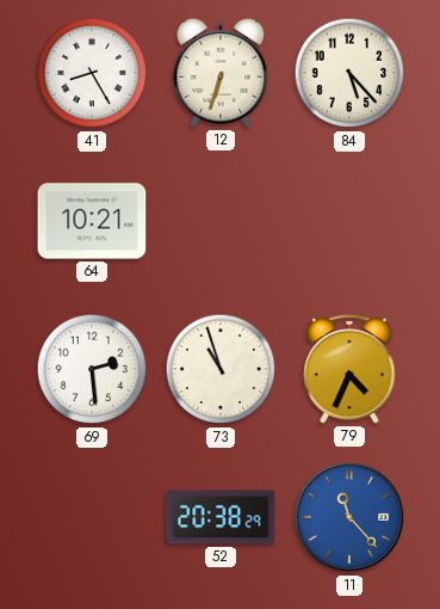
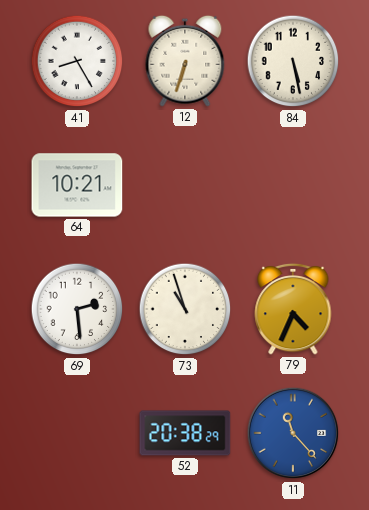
84: 5:23 -> 5:28 (293, 61)
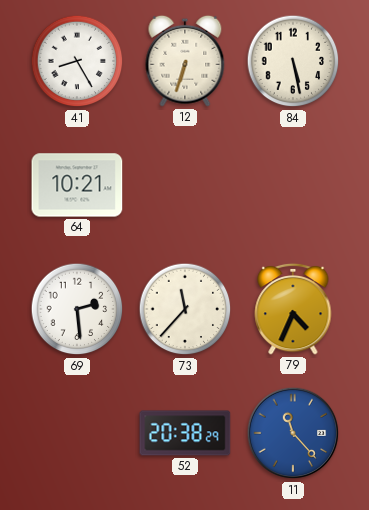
73: 10:57 -> 11:37 (185, 309)
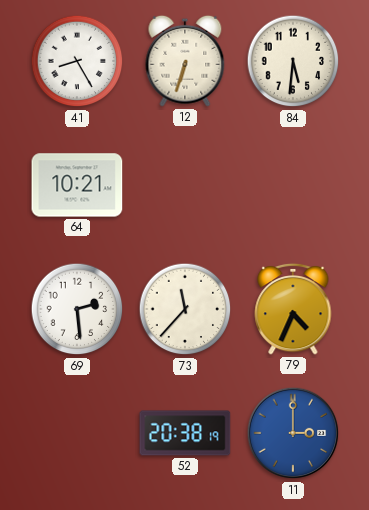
84: 5:28 -> 5:31 (293, 61)
52: 20:38:29 -> 20:38:19 (185, 433)
11: 11:23 -> 3:00 (293, 433)
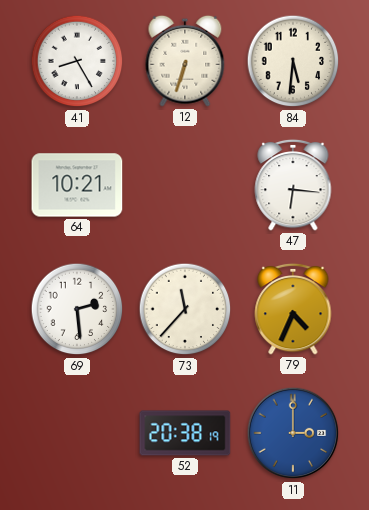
47: none -> 6:16 (293, 185)
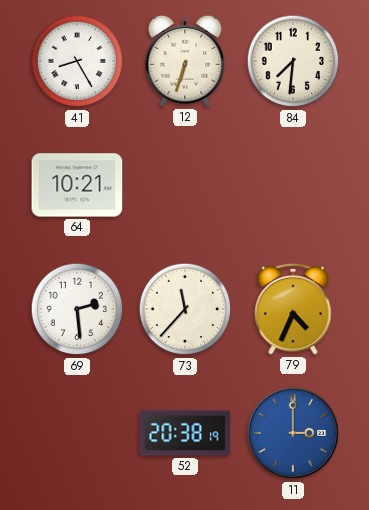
84: 5:31 -> 7:31 (293, 61)
47: 6:16 -> none (293, 185)
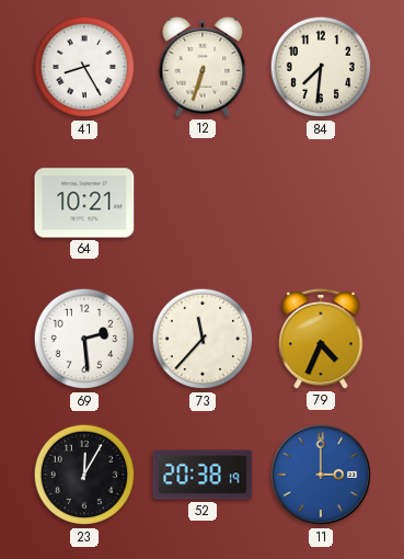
23: none -> 12:05 (84, 475)
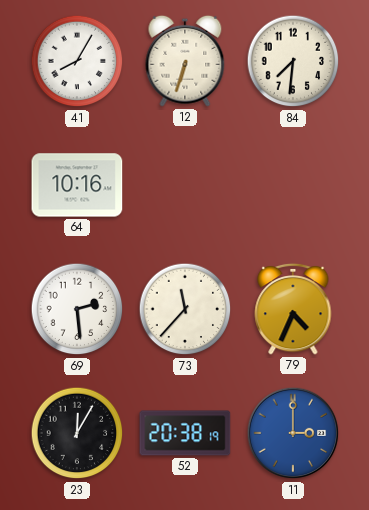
41: 8:25 -> 8:05 (77, 61)
64: 10:21 -> 10:16 (77, 185)
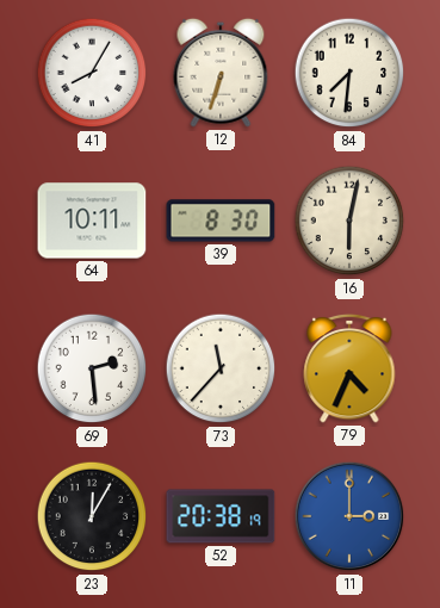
64: 10:16 -> 10:11 (92, 221)
39: none -> 8:30 (221, 221)
16: none -> 6:02 (349, 221)
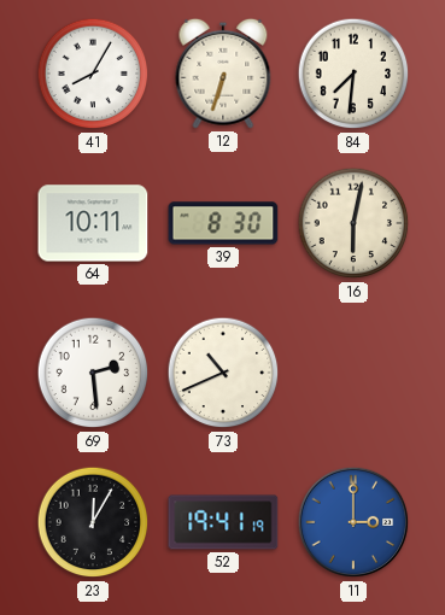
73: 11:37 -> 10:41 (223, 373)
79: 4:34 -> none (349, 368)
52: 20:38 -> 19:41 (223, 522)
